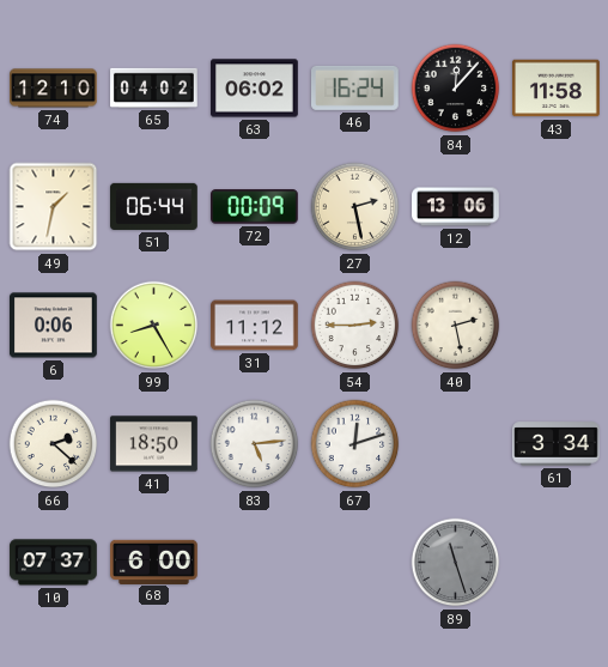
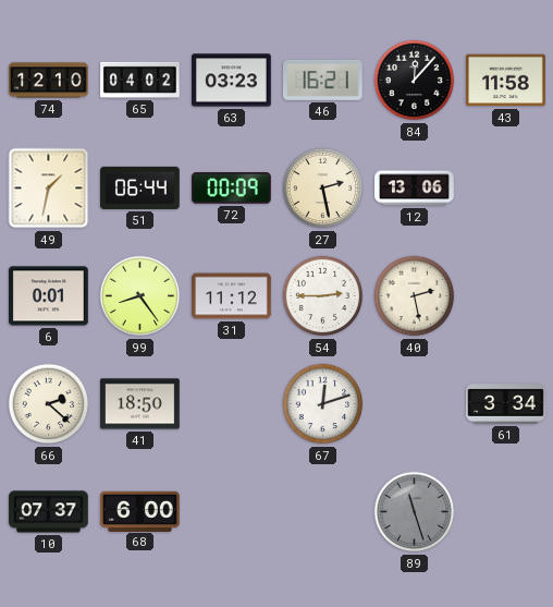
63: 06:02 -> 03:23 (232, 81)
46: 16:24 -> 16:21 (323, 80)
6: 0:06 -> 0:01 (49, 296)
99: 8:25 -> 8:24 (140, 296)
83: 5:14 -> none (255, 444)
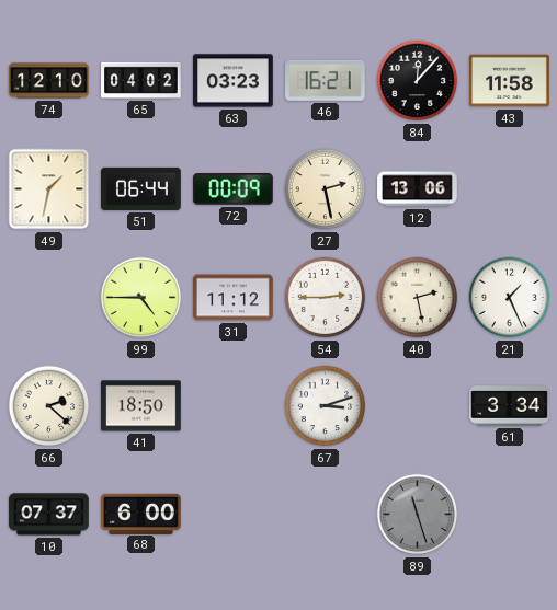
6: 0:01 -> none (49, 296)
99: 8:24 -> 4:45 (141, 298)
21: none -> 1:26 (510, 298)
67: 12:12 -> 3:12 (326, 406)
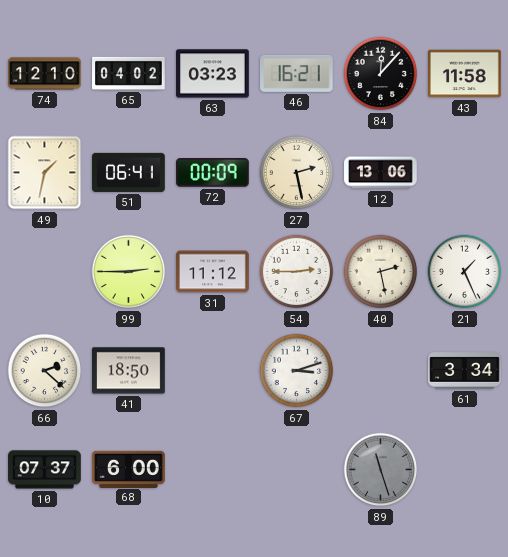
51: 06:44 -> 06:41 (129, 172)
99: 4:45 -> 2:45 (129, 272)
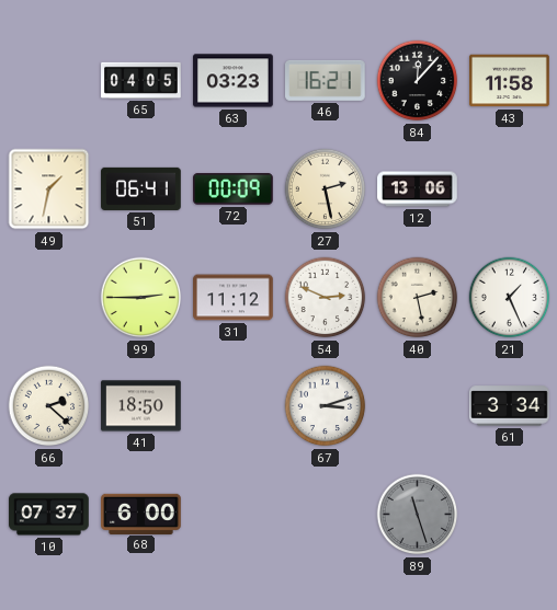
74: 12:10 -> none (45, 74)
65: 04:02 -> 04:05 (141, 80)
54: 2:45 -> 2:49 (326, 298)
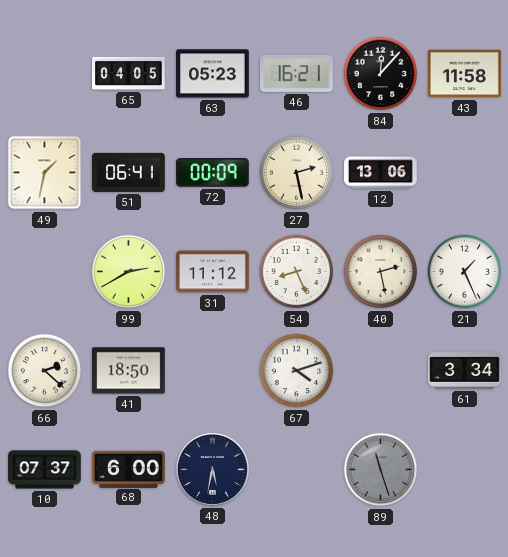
63: 03:23 -> 05:23 (213, 74)
99: 2:45 -> 2:40 (129, 272)
54: 2:49 -> 8:26 (297, 272)
67: 3:12 -> 4:12 (297, 371)
48: none -> 5:32 (212, 469)
